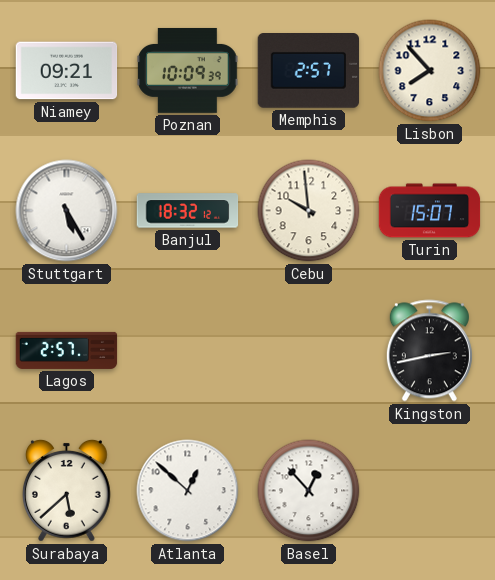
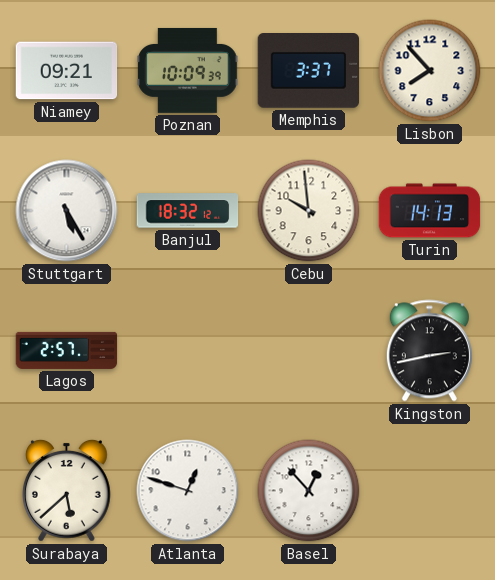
Memphis: 2:57 -> 3:37 (309, 71)
Turin: 15:07 -> 14:13 (430, 211)
Atlanta: 12:52 -> 12:48 (188, 491)
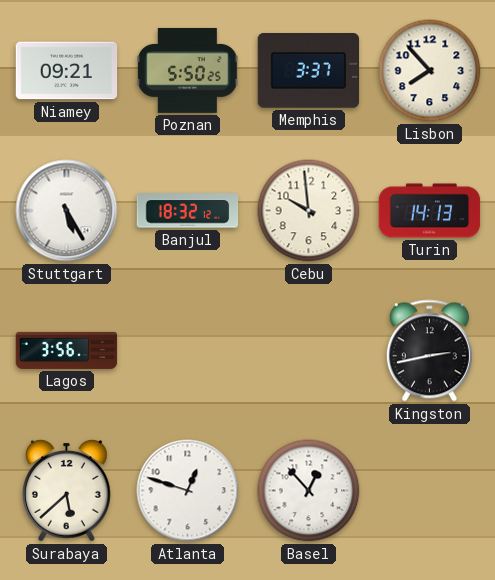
Poznan: 10:09 -> 5:50 (188, 70)
Lagos: 2:57 -> 3:56 (67, 350)
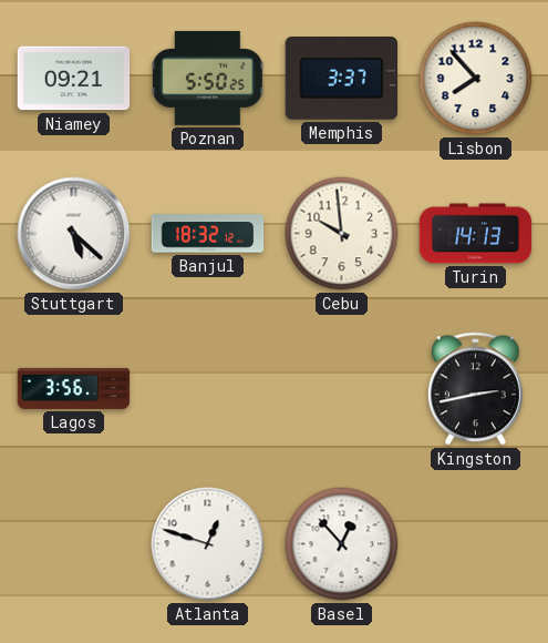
Stuttgart: 5:25 -> 5:22 (74, 234)
Surabaya: 5:38 -> none (67, 490)
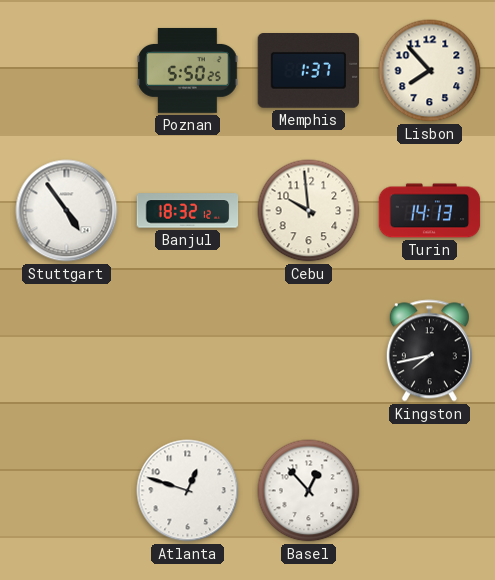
Niamey: 09:21 -> none (74, 79)
Memphis: 3:37 -> 1:37 (309, 71)
Stuttgart: 5:22 -> 4:54 (67, 211)
Lagos: 3:56 -> none (74, 388)
Kingston: 2:43 -> 7:43 (429, 351)
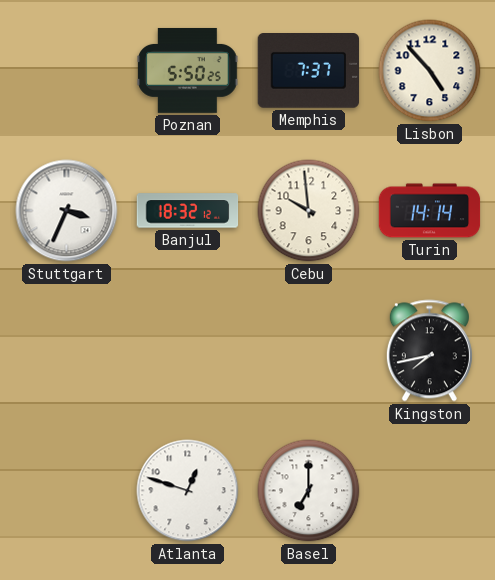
Memphis: 1:37 -> 7:37 (309, 71)
Lisbon: 7:53 -> 4:53 (430, 71)
Stuttgart: 4:54 -> 3:34 (67, 211)
Turin: 14:13 -> 14:14 (430, 211)
Basel: 12:53 -> 7:00 (309, 491)
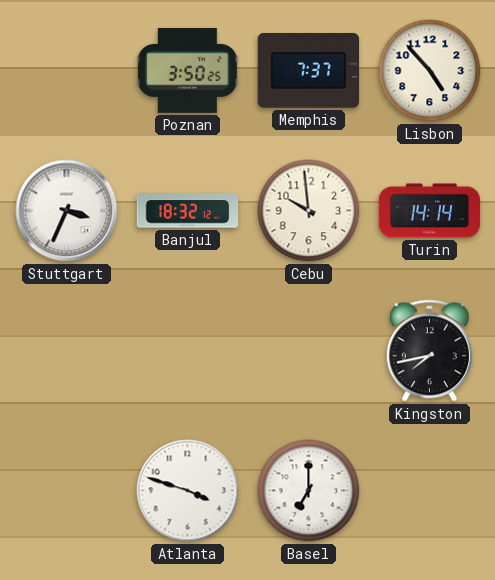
Poznan: 5:50 -> 3:50 (188, 70)
Atlanta: 12:48 -> 3:48 (188, 491)
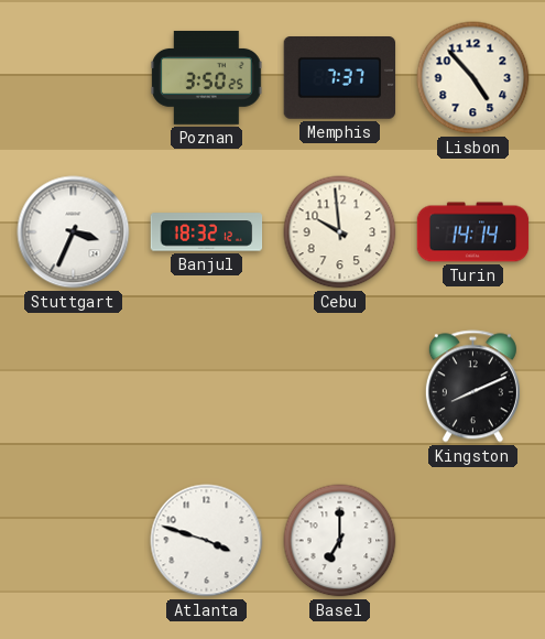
Kingston: 7:43 -> 8:11 (472, 387)
